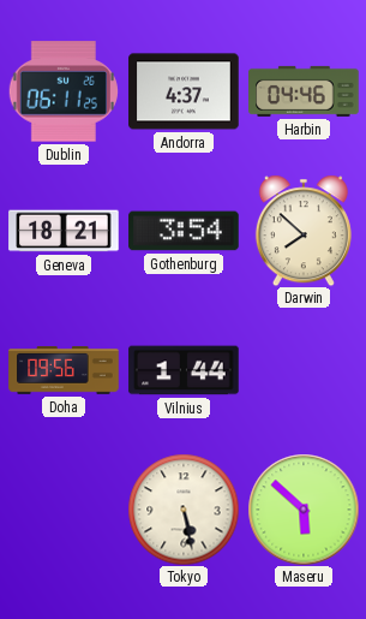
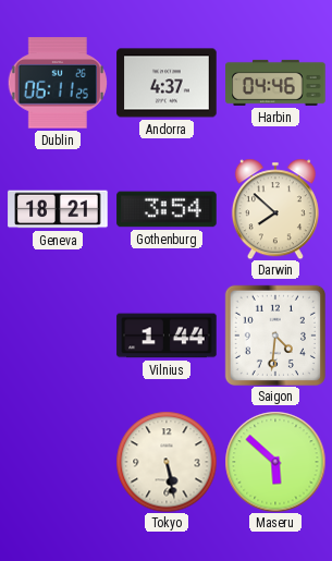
Doha: 09:56 -> none (64, 370)
Saigon: none -> 4:31 (275, 336)
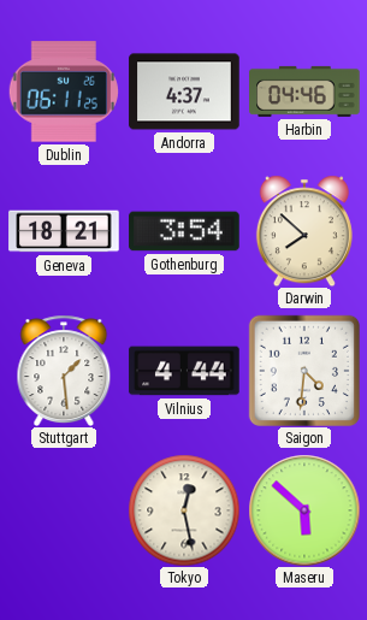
Stuttgart: none -> 1:29 (64, 370)
Vilnius: 1:44 -> 4:44 (184, 371)
Tokyo: 5:28 -> 12:28 (184, 510)
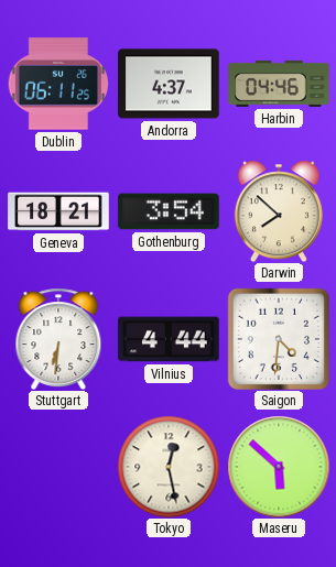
Stuttgart: 1:29 -> 6:31 (58, 338)
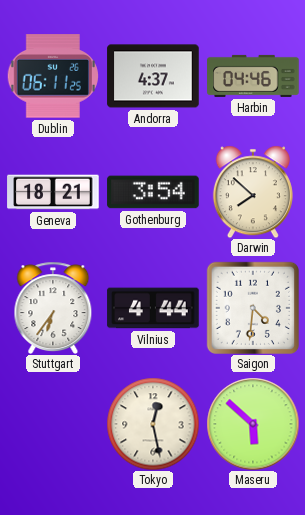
Stuttgart: 6:31 -> 6:36 (53, 307)
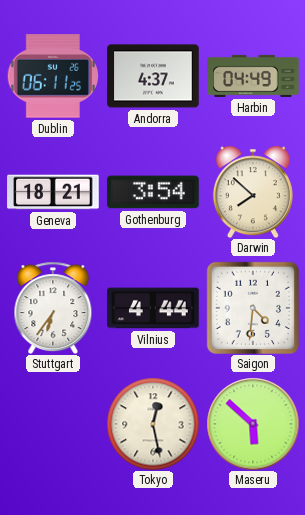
Harbin: 04:46 -> 04:49 (253, 76)
